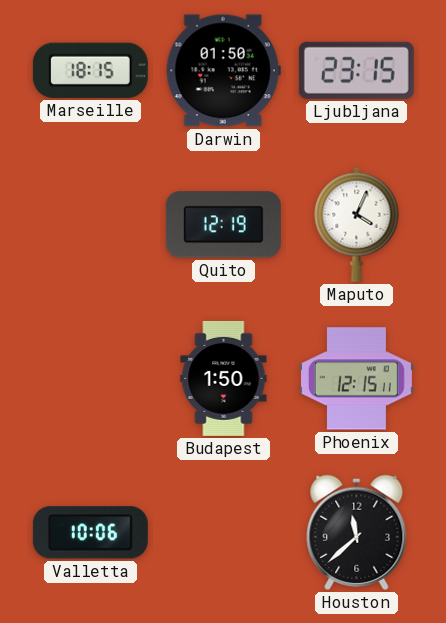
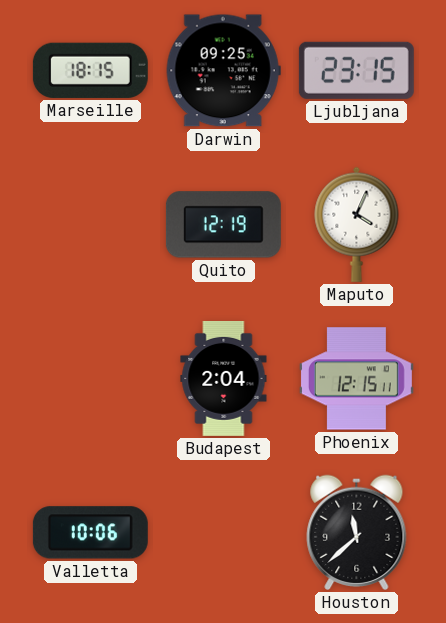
Darwin: 01:50 -> 09:25 (223, 71)
Budapest: 1:50 -> 2:04 (224, 378)
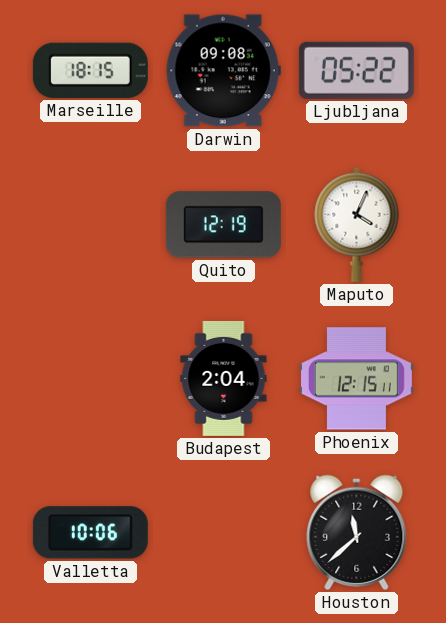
Darwin: 09:25 -> 09:08 (223, 71)
Ljubljana: 23:15 -> 05:22 (356, 70)
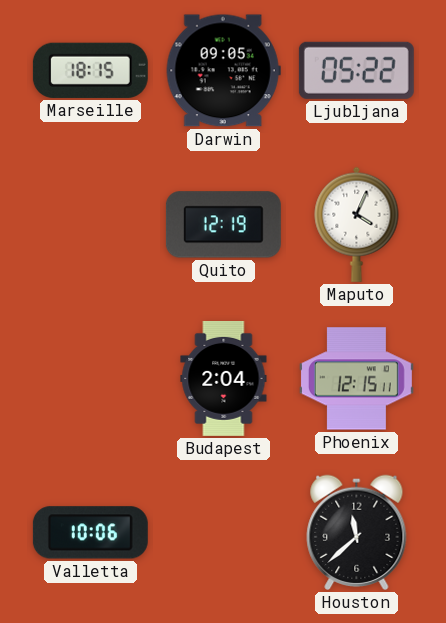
Darwin: 09:08 -> 09:05 (223, 71)
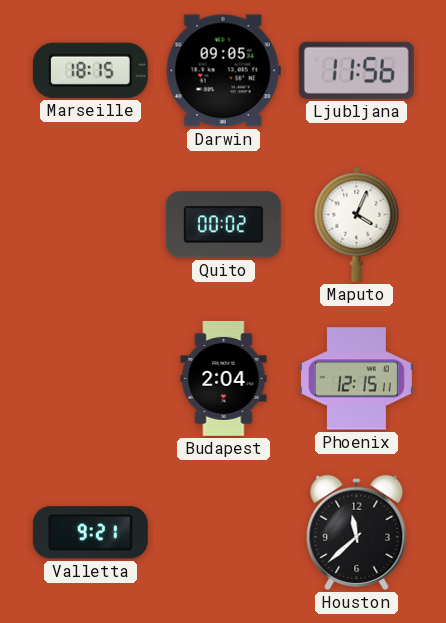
Ljubljana: 05:22 -> 11:56 (356, 70)
Quito: 12:19 -> 00:02 (223, 225)
Valletta: 10:06 -> 9:21 (90, 533)
